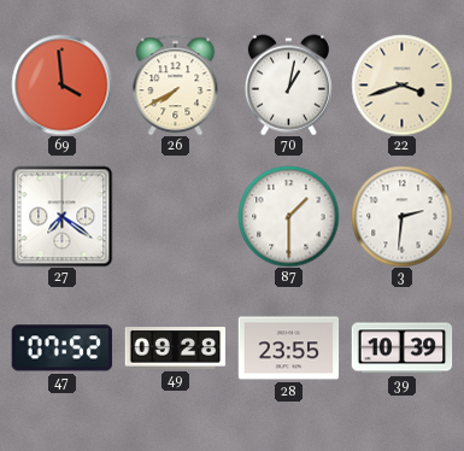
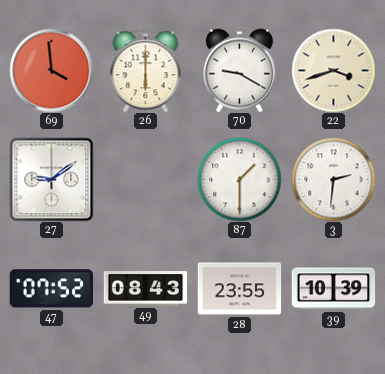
26: 7:40 -> 6:00 (146, 70)
70: 1:02 -> 9:20 (239, 70)
27: 7:21 -> 9:09 (51, 179)
49: 09:28 -> 08:43 (145, 289)
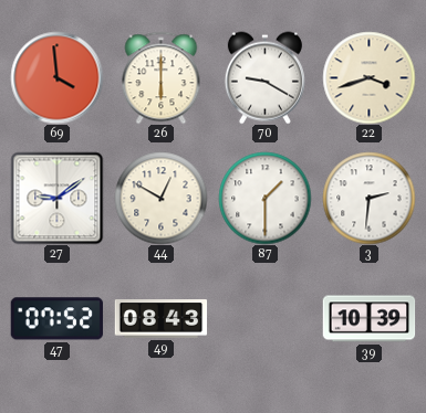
44: none -> 12:50 (160, 198)
28: 23:55 -> none (239, 289)
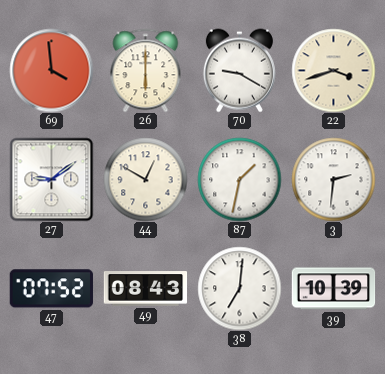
87: 1:30 -> 1:32 (239, 179)
38: none -> 7:01 (239, 288)
